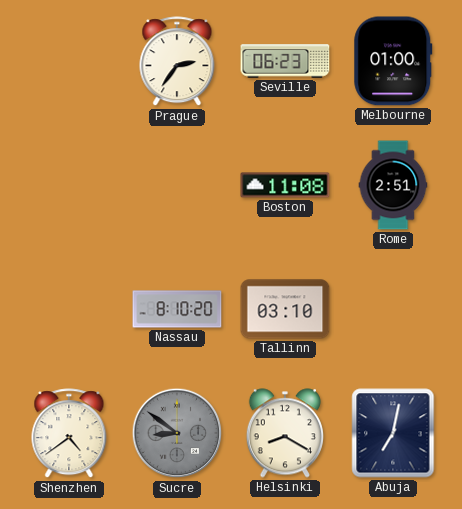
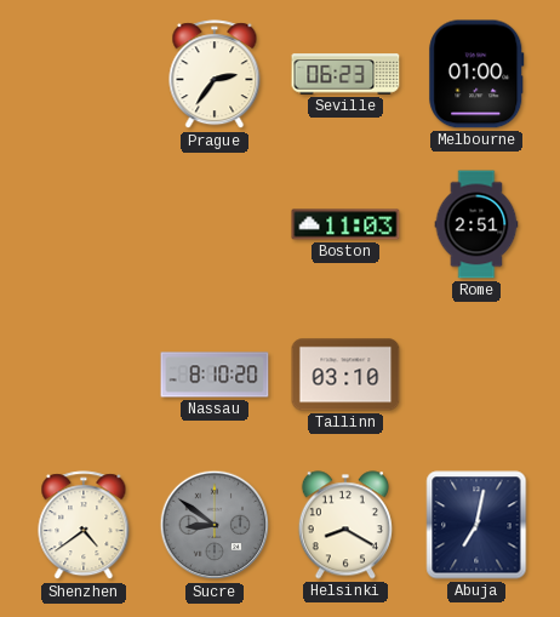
Boston: 11:08 -> 11:03 (345, 224)
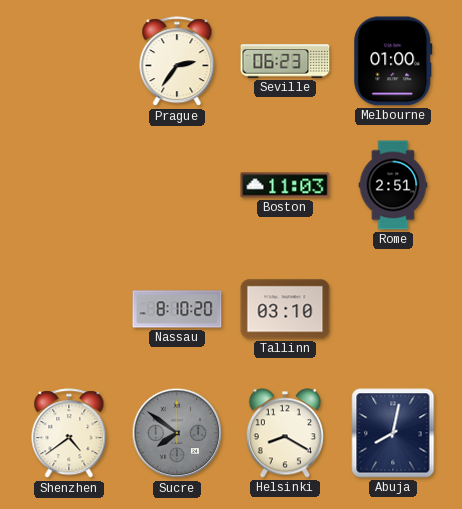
Sucre: 8:51 -> 7:51 (177, 433)
Abuja: 7:02 -> 8:02 (393, 433)
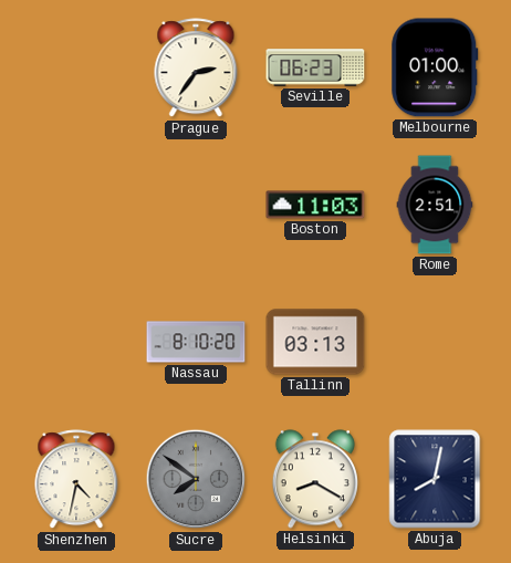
Tallinn: 03:10 -> 03:13 (315, 342)
Shenzhen: 4:39 -> 4:32 (76, 480)
